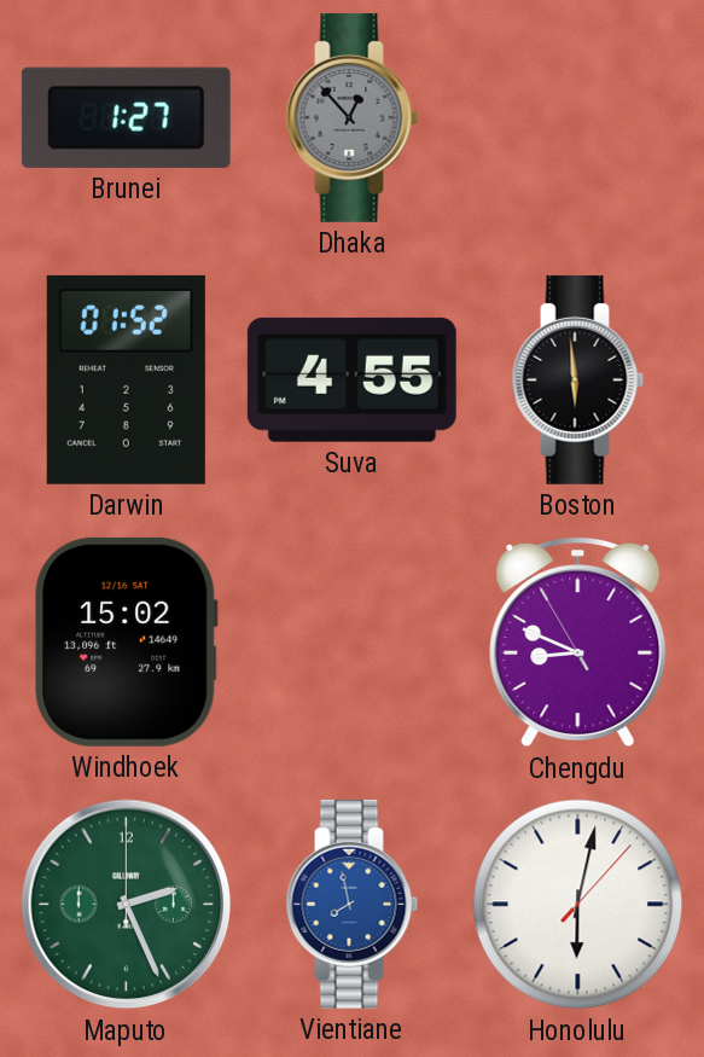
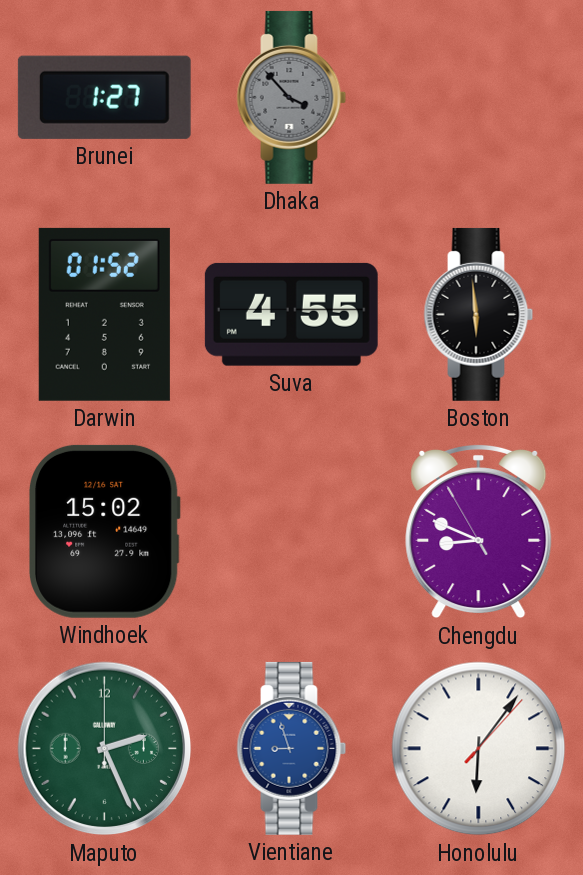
Dhaka: 12:53 -> 3:53 (292, 97)
Vientiane: 7:58 -> 8:57 (292, 748)
Honolulu: 6:02 -> 6:06 (479, 749)
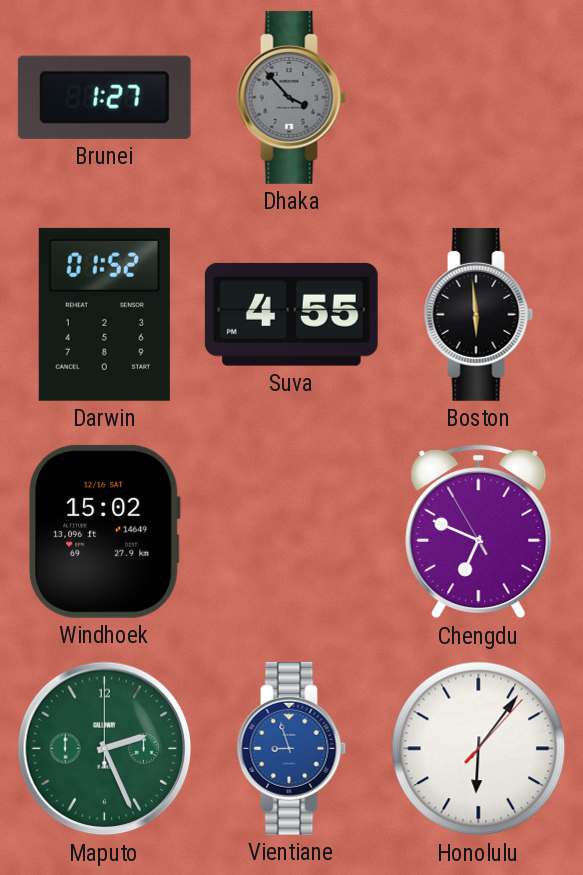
Chengdu: 8:48 -> 6:48 (479, 531)
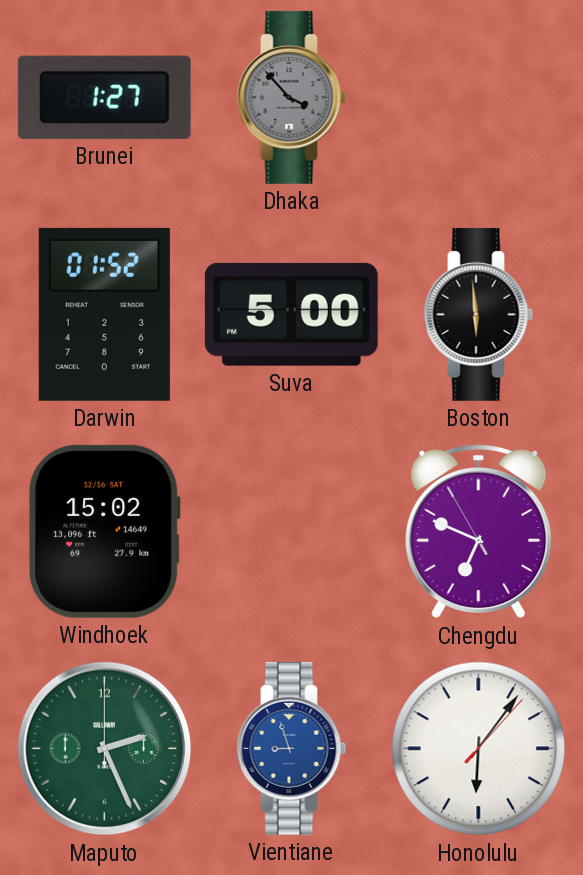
Suva: 4:55 -> 5:00 (291, 314)
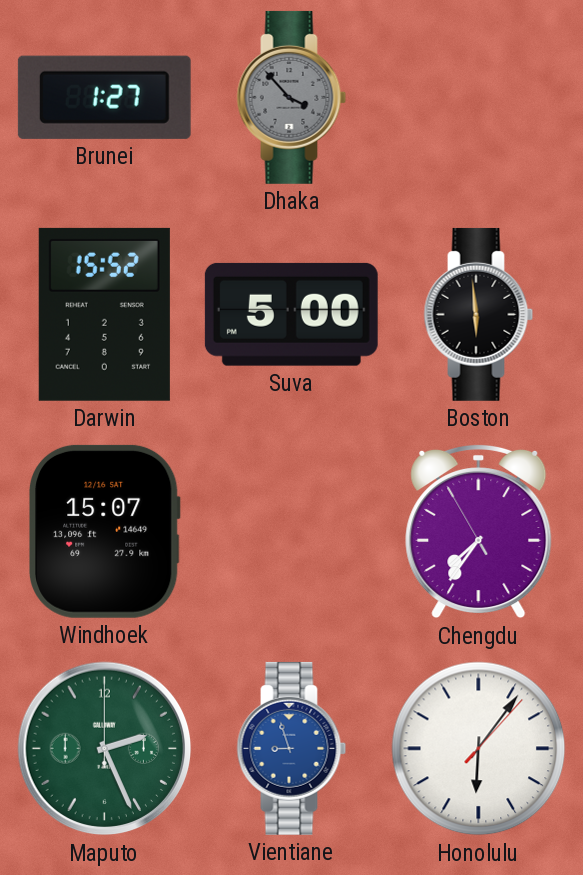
Darwin: 01:52 -> 15:52 (104, 314)
Windhoek: 15:02 -> 15:07 (105, 531)
Chengdu: 6:48 -> 7:35 (479, 531)
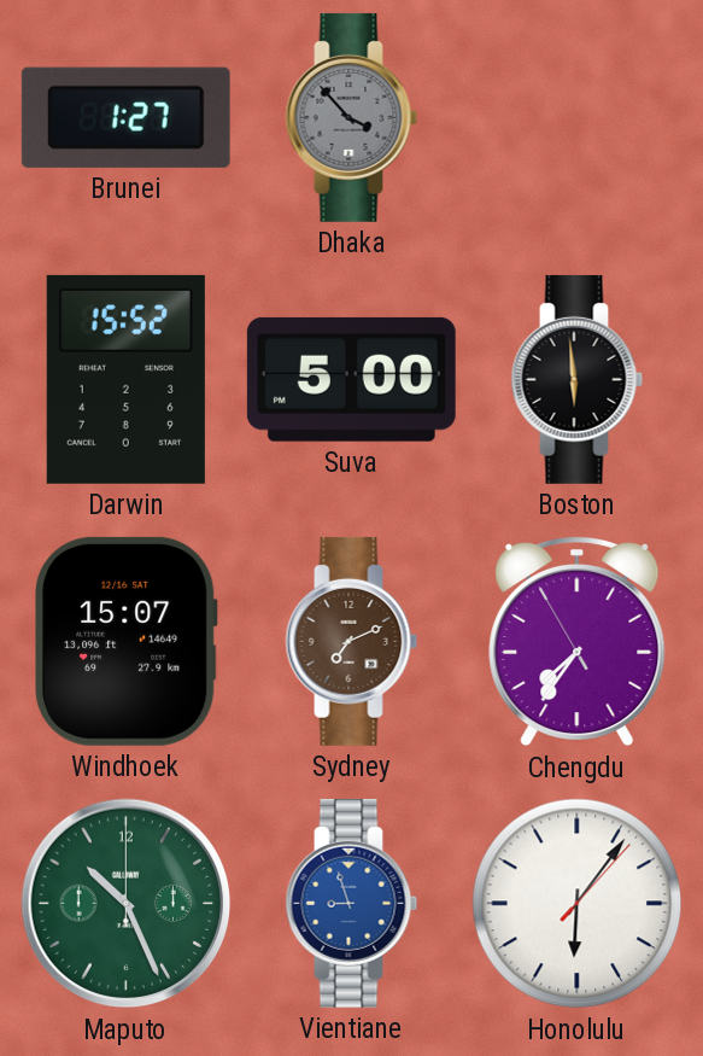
Sydney: none -> 7:11 (352, 641)
Maputo: 2:26 -> 10:26 (127, 904)
